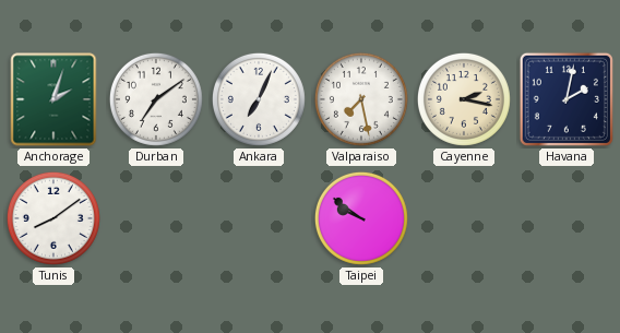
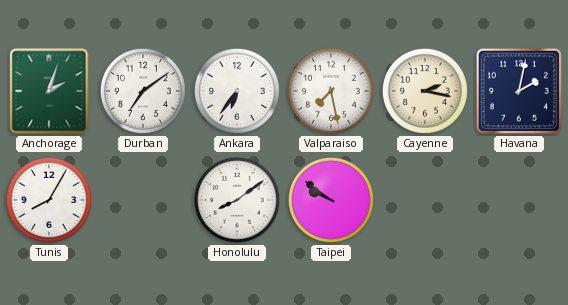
Ankara: 7:04 -> 6:36 (237, 91)
Tunis: 8:09 -> 8:05 (49, 200)
Honolulu: none -> 8:09 (237, 200)
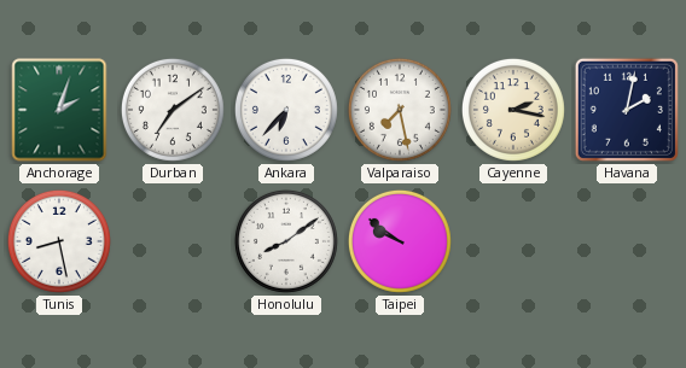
Ankara: 6:36 -> 6:37 (286, 110)
Tunis: 8:05 -> 8:28 (59, 241)
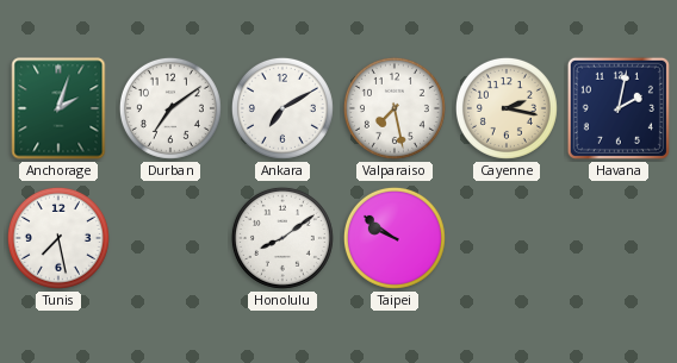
Ankara: 6:37 -> 7:10 (282, 108)
Tunis: 8:28 -> 7:28 (58, 238)
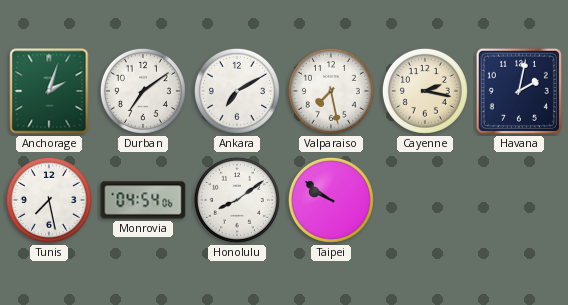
Monrovia: none -> 04:54 (143, 200)
